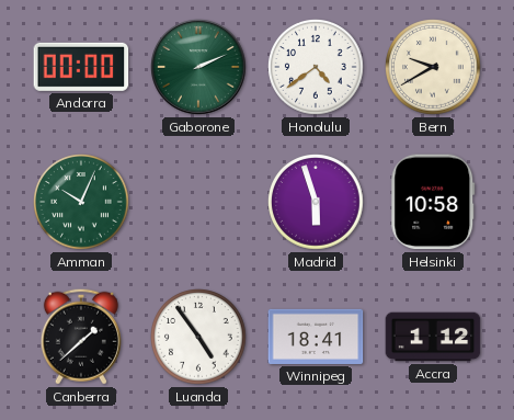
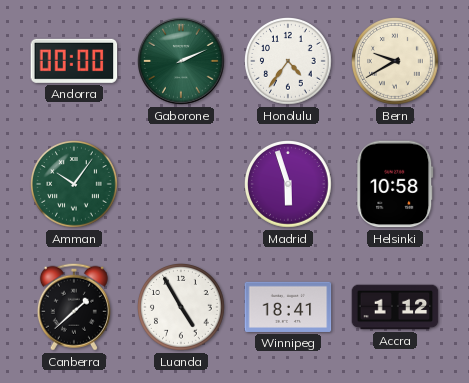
Honolulu: 4:39 -> 4:36 (289, 62)
Amman: 10:04 -> 10:06 (75, 185)
Luanda: 4:54 -> 4:55 (182, 308)
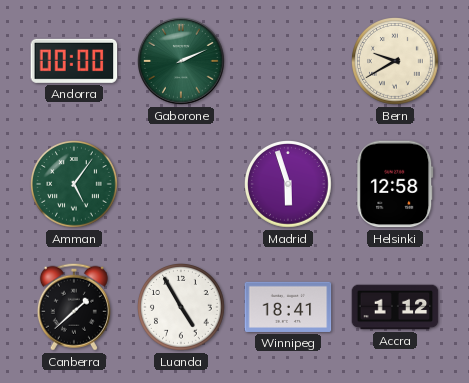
Honolulu: 4:36 -> none (289, 62)
Amman: 10:06 -> 5:06 (75, 185)
Helsinki: 10:58 -> 12:58 (395, 184)
